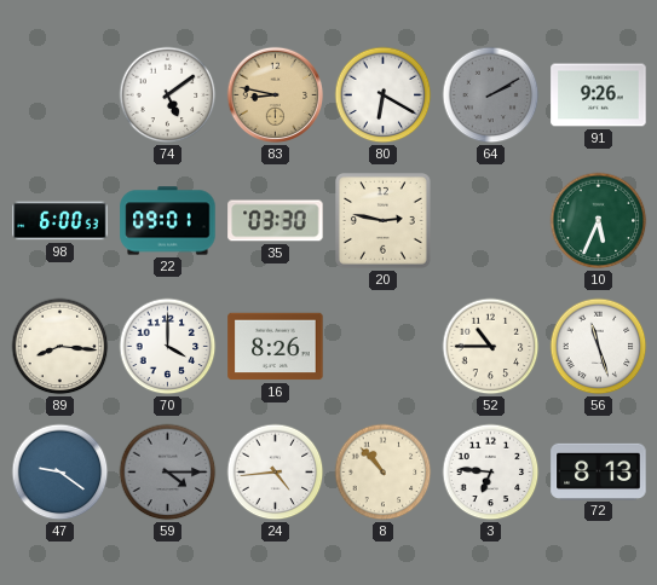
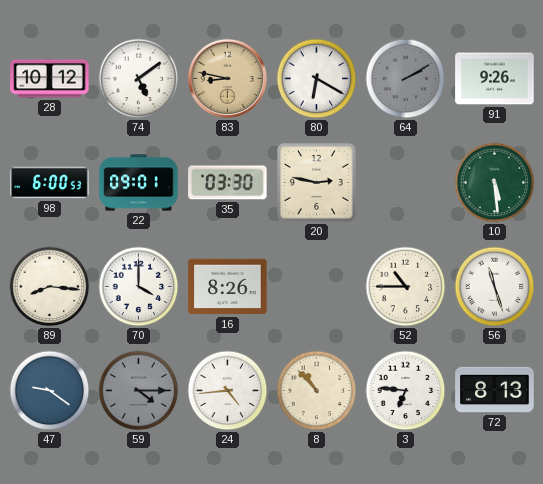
28: none -> 10:12 (50, 79)
10: 5:34 -> 5:29 (495, 183)
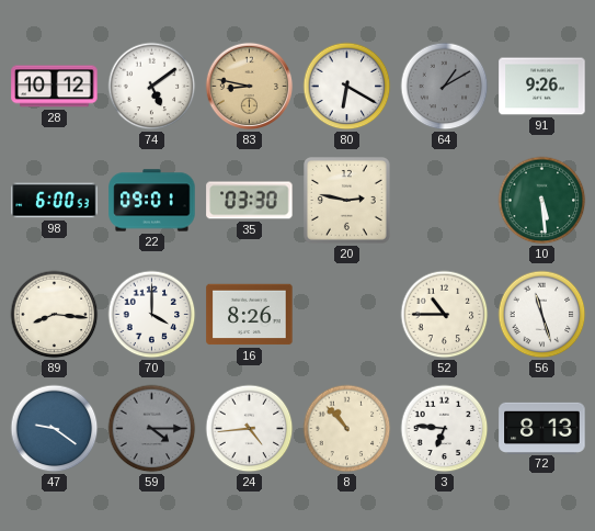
64: 2:10 -> 1:10 (445, 87)
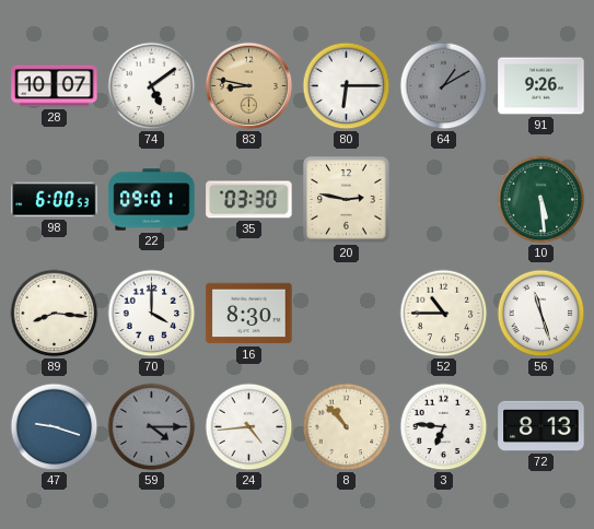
28: 10:12 -> 10:07 (55, 86)
80: 6:20 -> 6:15 (347, 86)
16: 8:26 -> 8:30 (249, 314)
47: 9:21 -> 9:18 (55, 427)
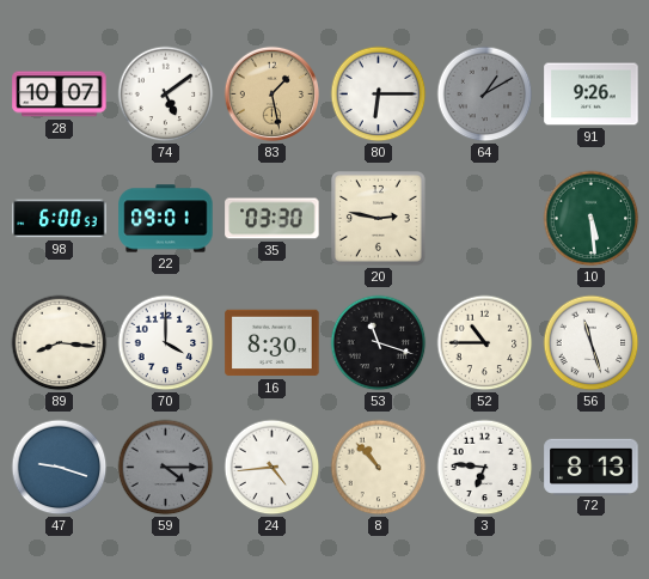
83: 8:47 -> 1:28 (273, 95)
53: none -> 11:18 (379, 343)
